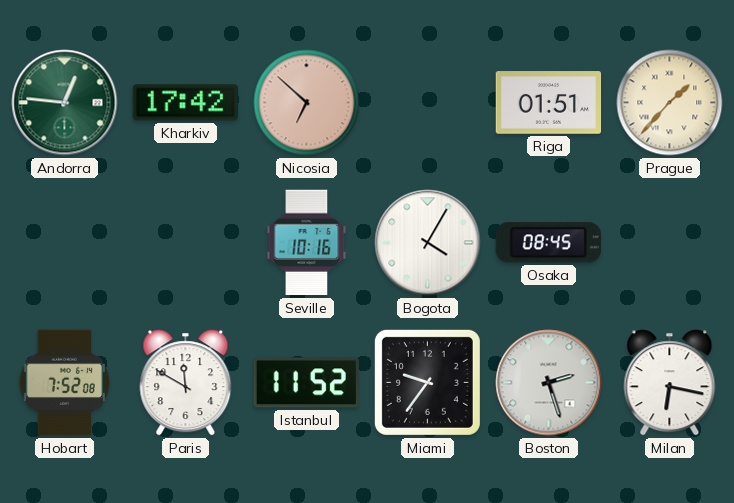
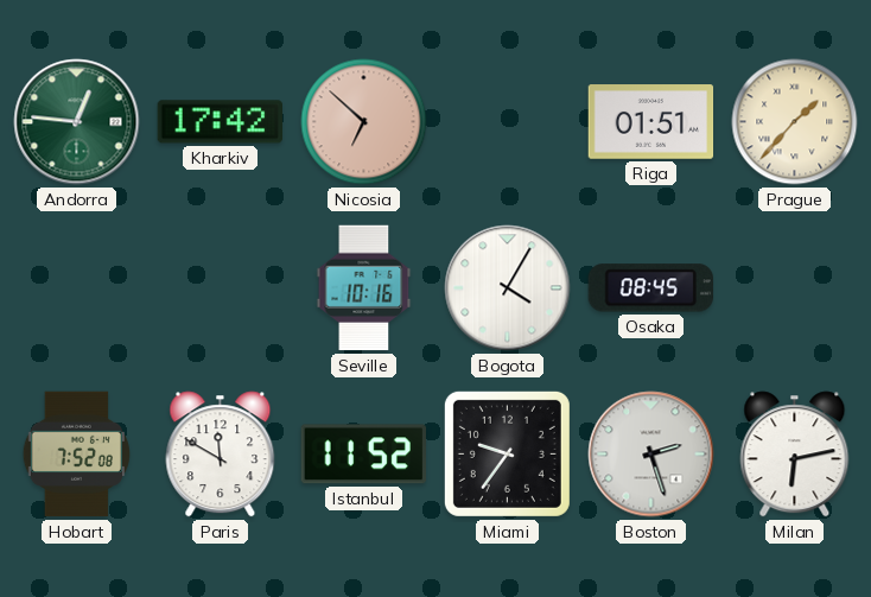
Milan: 6:17 -> 6:13 (795, 455)
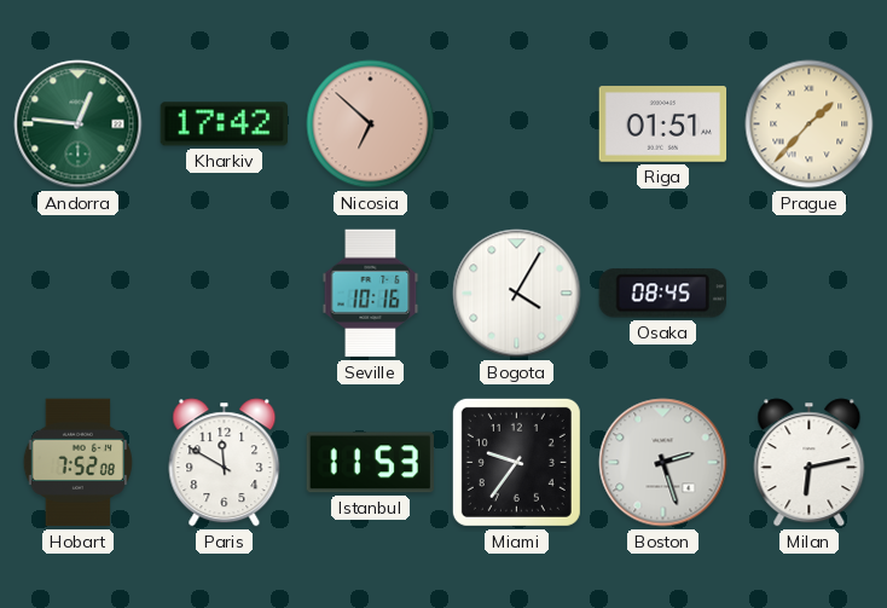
Istanbul: 11:52 -> 11:53 (370, 463)
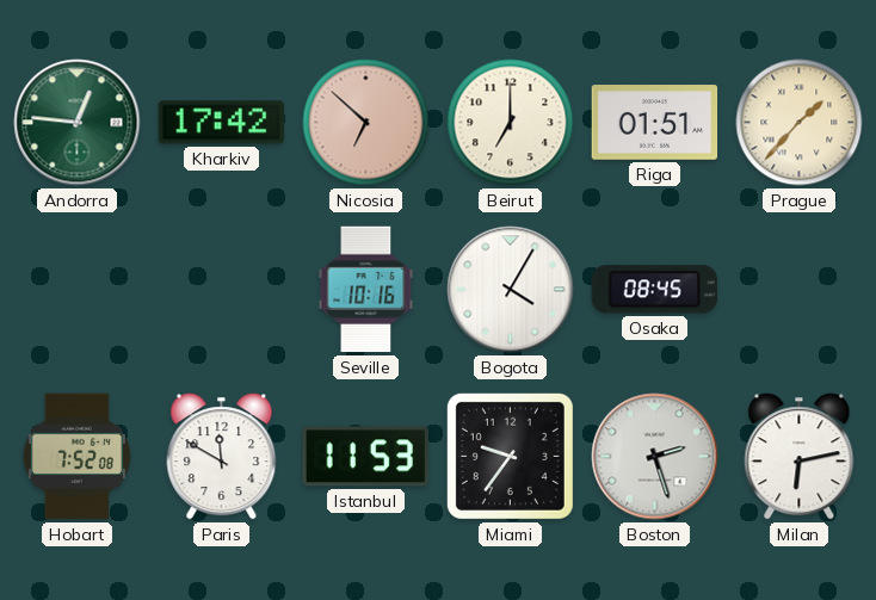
Beirut: none -> 7:00 (511, 123)
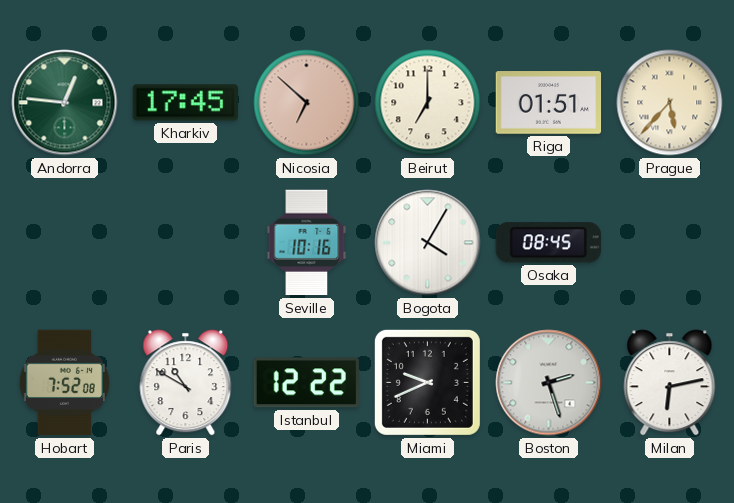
Kharkiv: 17:42 -> 17:45 (185, 103)
Prague: 1:37 -> 5:37 (670, 103)
Paris: 11:50 -> 10:50 (186, 383)
Istanbul: 11:53 -> 12:22 (306, 383)
Miami: 9:36 -> 9:41 (427, 382)
